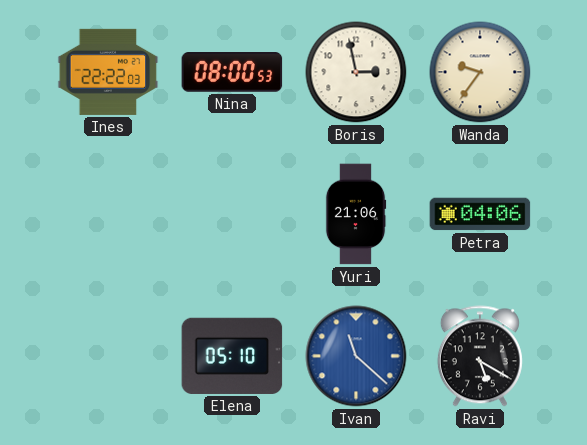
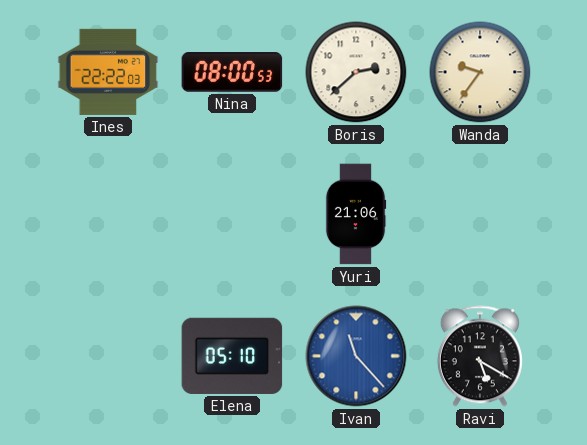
Boris: 2:58 -> 2:38 (356, 72)
Petra: 04:06 -> none (480, 214)
Ivan: 11:22 -> 11:23 (356, 356)
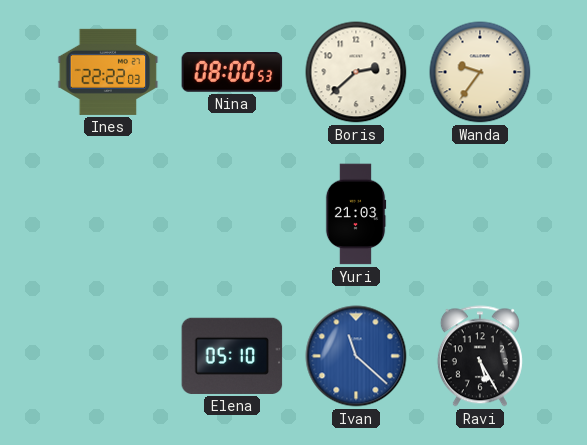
Yuri: 21:06 -> 21:03 (356, 214)
Ivan: 11:23 -> 11:22 (356, 356)
Ravi: 5:20 -> 5:25 (480, 356)
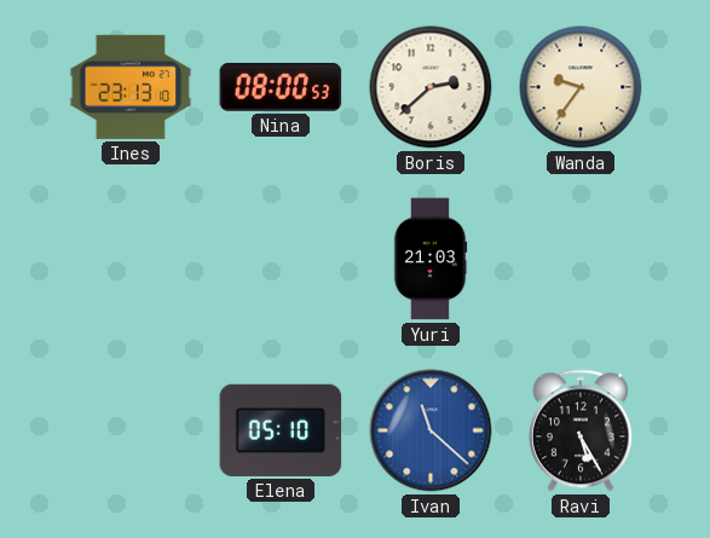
Ines: 22:22 -> 23:13 (131, 87)
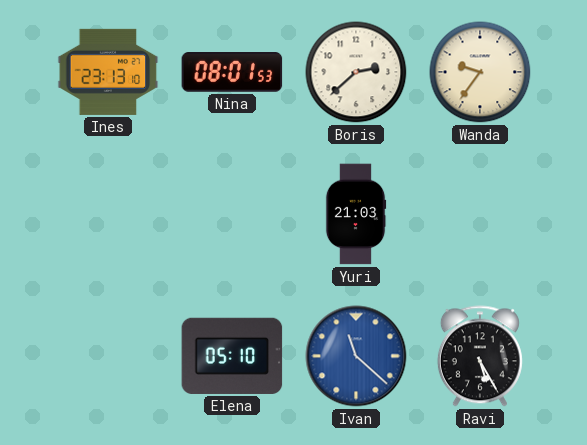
Nina: 08:00 -> 08:01 (232, 73)
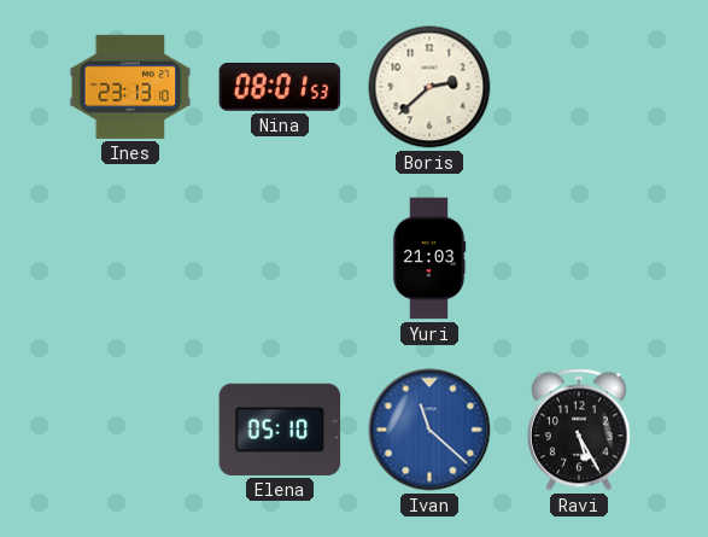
Wanda: 9:36 -> none (480, 72)
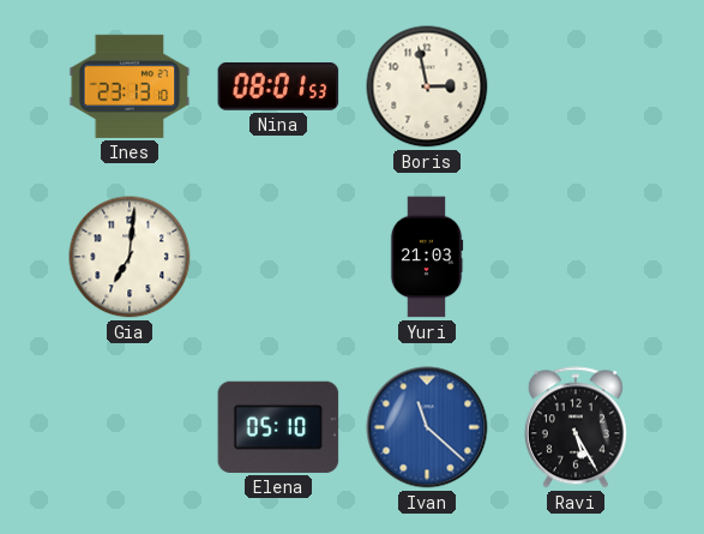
Boris: 2:38 -> 2:58 (427, 86)
Gia: none -> 7:01 (130, 257)
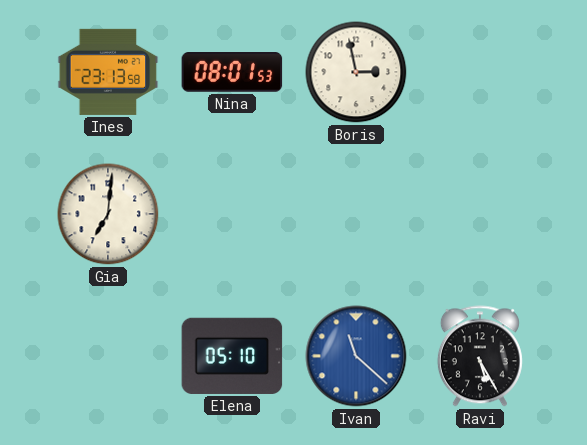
Ines: 23:13:10 -> 23:13:58 (108, 72)
Yuri: 21:03 -> none (427, 257)
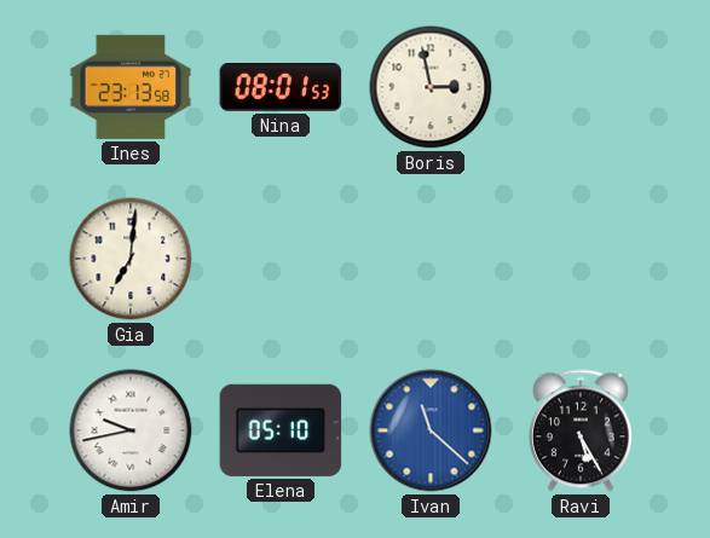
Amir: none -> 9:43 (131, 430)
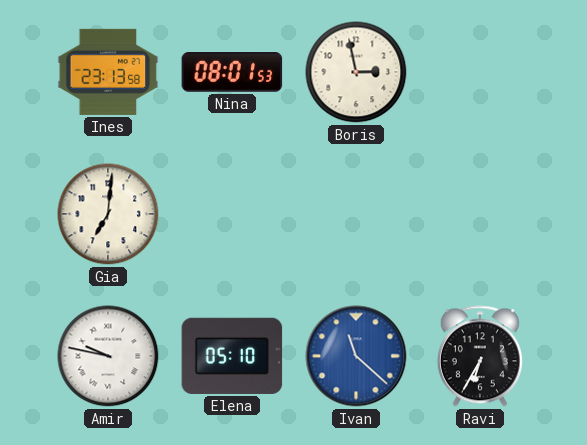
Amir: 9:43 -> 9:47 (108, 356)
Ravi: 5:25 -> 6:35 (480, 356)
